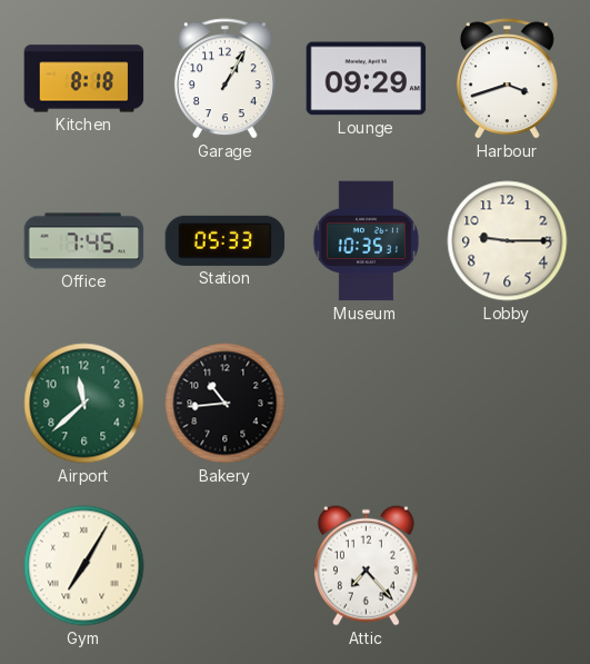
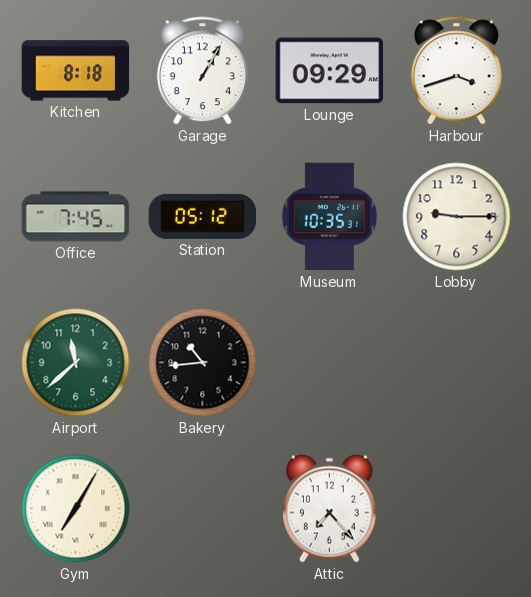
Station: 05:33 -> 05:12 (203, 216)
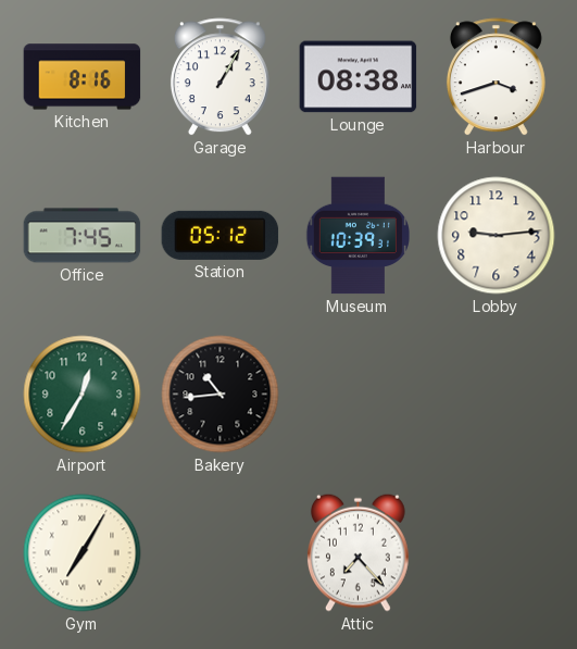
Kitchen: 8:18 -> 8:16 (83, 77)
Lounge: 09:29 -> 08:38 (359, 77)
Museum: 10:35 -> 10:39 (358, 236)
Lobby: 9:15 -> 9:14 (497, 236)
Airport: 11:38 -> 12:35 (83, 395)
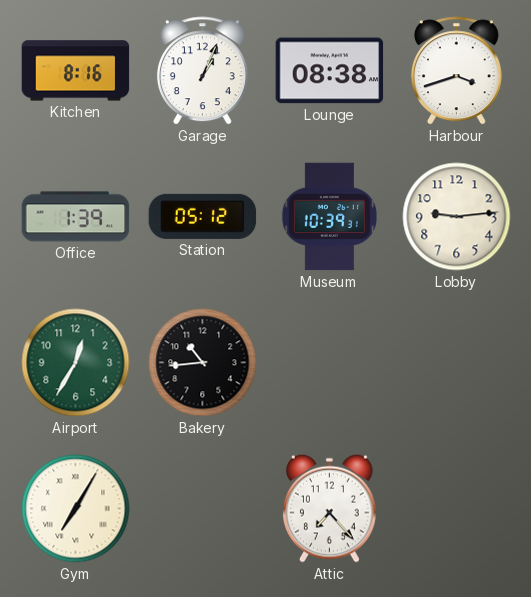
Garage: 1:05 -> 1:04 (202, 71)
Office: 7:45 -> 1:39 (76, 217)
